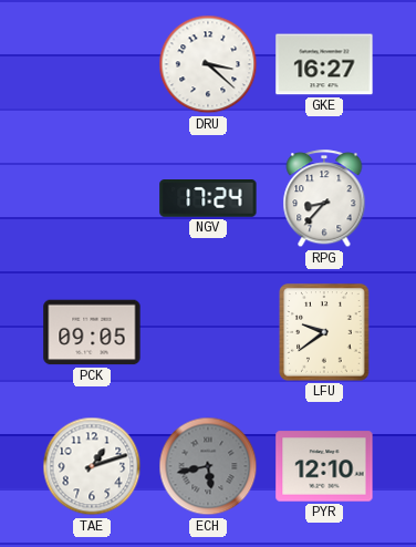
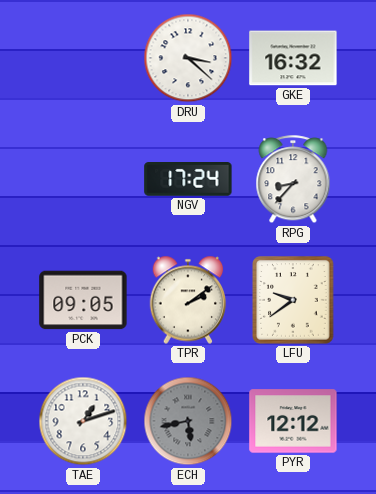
GKE: 16:27 -> 16:32 (293, 58)
TPR: none -> 2:09 (188, 300)
PYR: 12:10 -> 12:12 (293, 421)
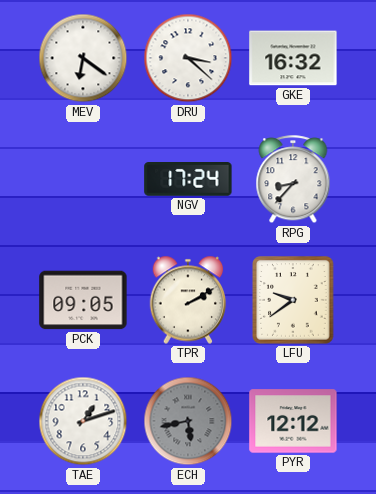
MEV: none -> 6:21 (83, 58)
TPR: 2:09 -> 2:10 (188, 300)
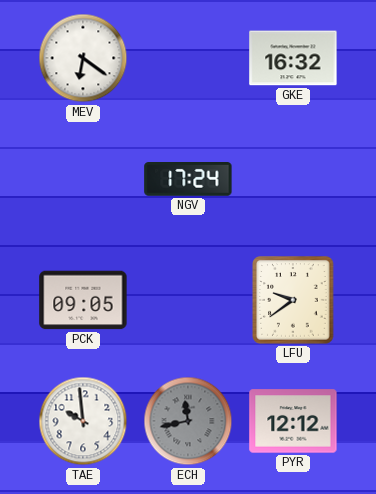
DRU: 3:22 -> none (188, 58)
RPG: 8:37 -> none (293, 180)
TPR: 2:10 -> none (188, 300)
TAE: 1:12 -> 9:59 (83, 421)
ECH: 5:43 -> 11:43 (188, 421)
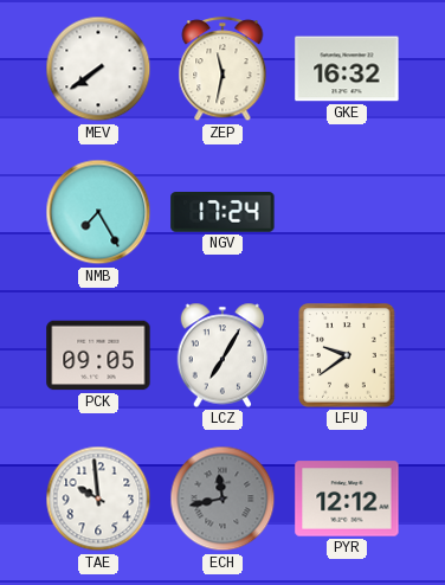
MEV: 6:21 -> 7:39 (98, 69)
ZEP: none -> 11:32 (222, 70)
NMB: none -> 7:25 (98, 212)
LCZ: none -> 7:05 (222, 355)
